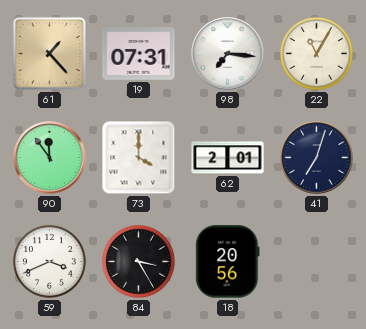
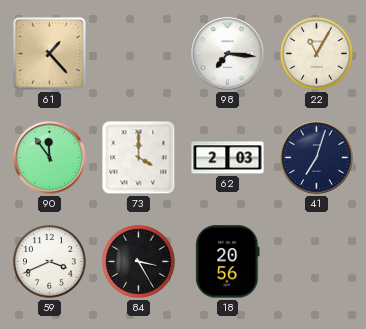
19: 07:31 -> none (139, 54)
62: 2:01 -> 2:03 (228, 158)
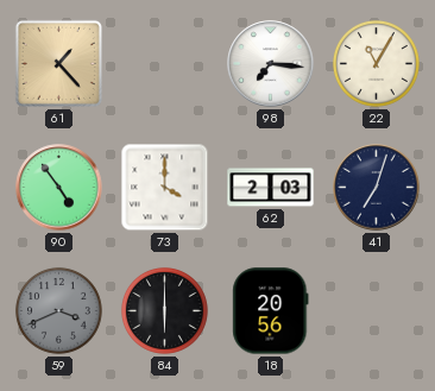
90: 11:54 -> 4:54 (59, 188)
59 dial: white -> grey (58, 310)
84: 3:25 -> 6:00 (164, 310)
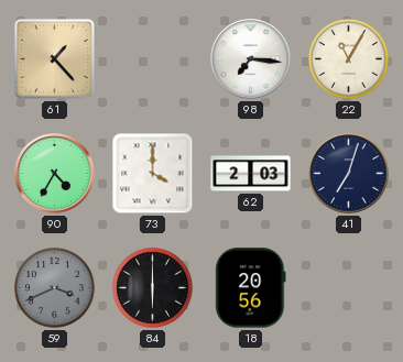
90: 4:54 -> 4:35 (55, 174)
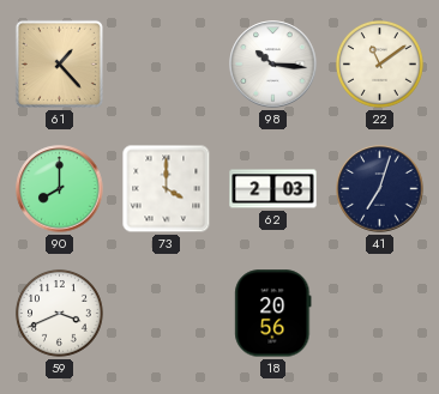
98: 7:16 -> 10:16 (273, 65)
22: 11:05 -> 11:09 (379, 63)
90: 4:35 -> 8:00 (60, 189)
59 dial: grey -> white (59, 313)
84: 6:00 -> none (152, 287)
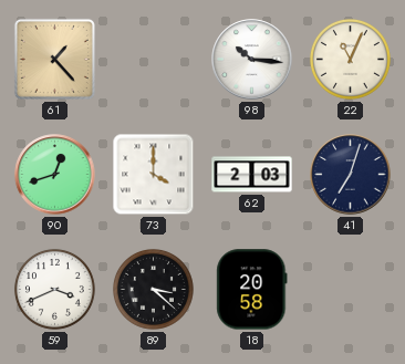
22: 11:09 -> 11:04 (350, 59)
90: 8:00 -> 12:42 (55, 175)
89: none -> 3:22 (153, 289)
18: 20:56 -> 20:58 (252, 290)
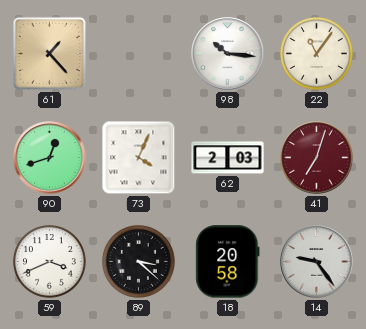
22: 11:04 -> 11:06 (316, 53)
73: 4:00 -> 4:04 (139, 158)
41 dial: navy -> burgundy (317, 158)
14: none -> 9:24 (317, 262)
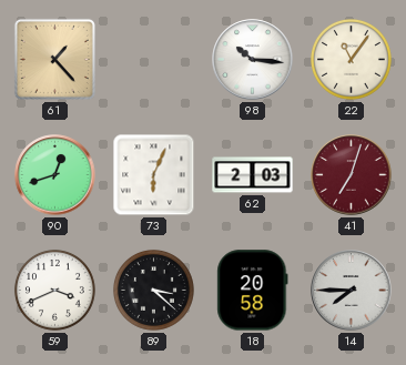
73: 4:04 -> 6:04 (154, 175)
14: 9:24 -> 7:45 (352, 291)
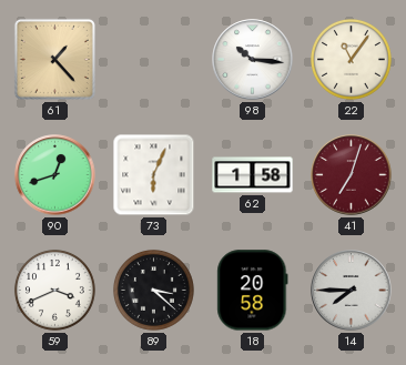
62: 2:03 -> 1:58 (253, 175)
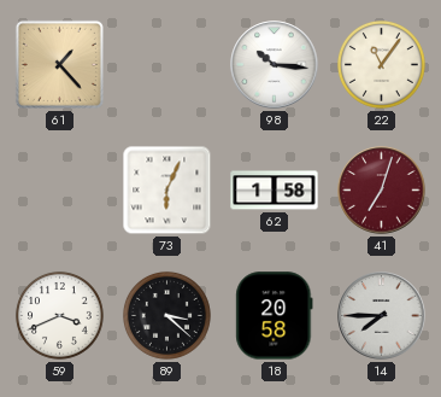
90: 12:42 -> none (55, 175)
